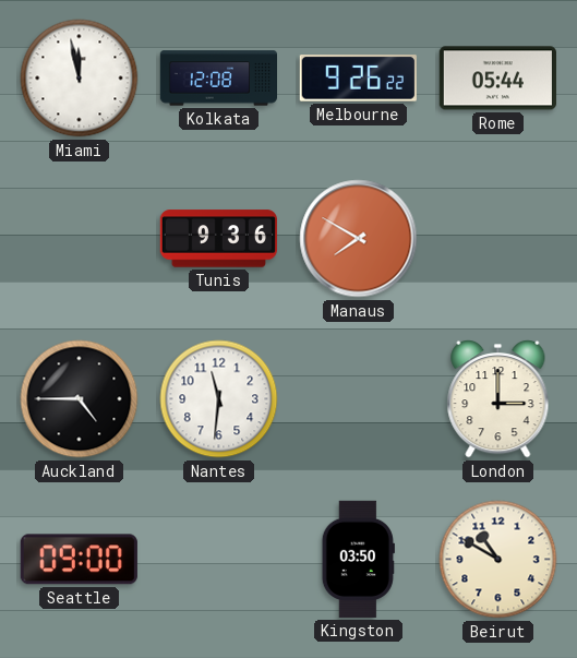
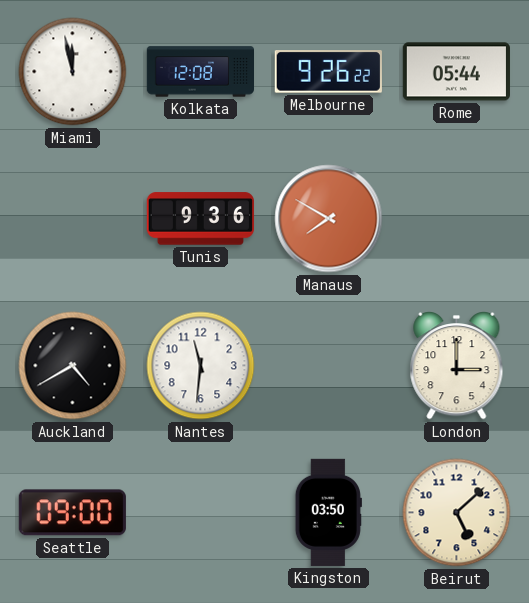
Auckland: 4:45 -> 4:40 (73, 366)
Beirut: 10:50 -> 5:08 (457, 513)
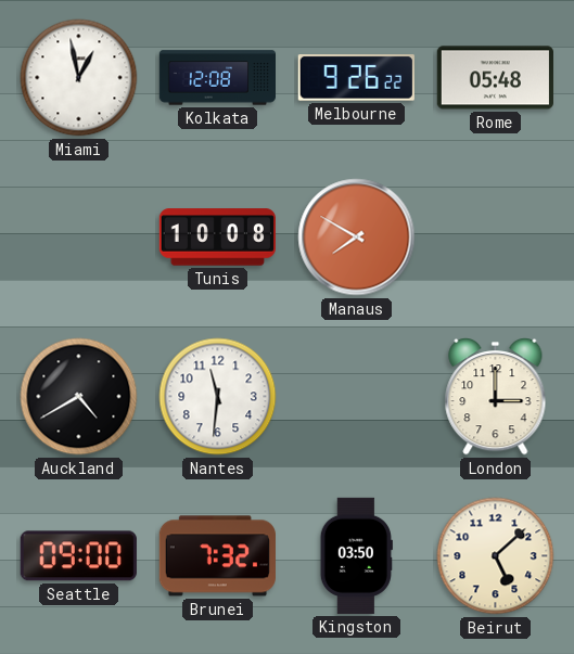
Miami: 11:58 -> 12:58 (79, 78)
Rome: 05:44 -> 05:48 (495, 78)
Tunis: 9:36 -> 10:08 (217, 238)
Brunei: none -> 7:32 (217, 556)
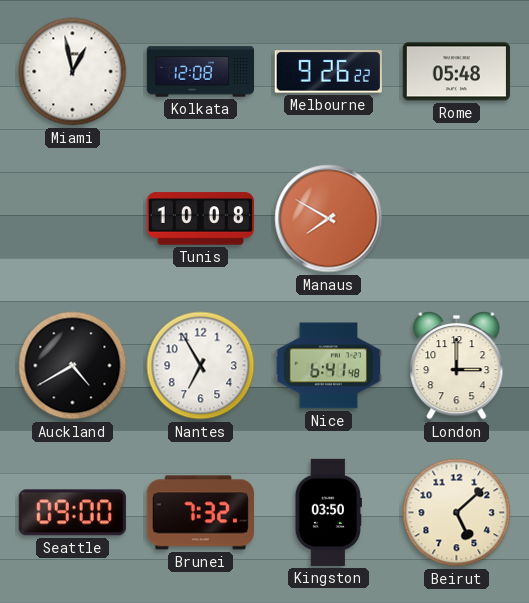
Nantes: 11:31 -> 6:55 (201, 366)
Nice: none -> 6:41 (328, 366)
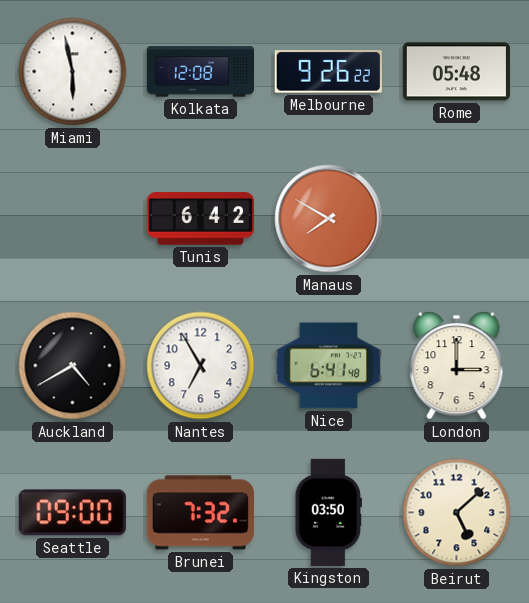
Miami: 12:58 -> 5:58 (73, 72)
Tunis: 10:08 -> 6:42 (200, 219)
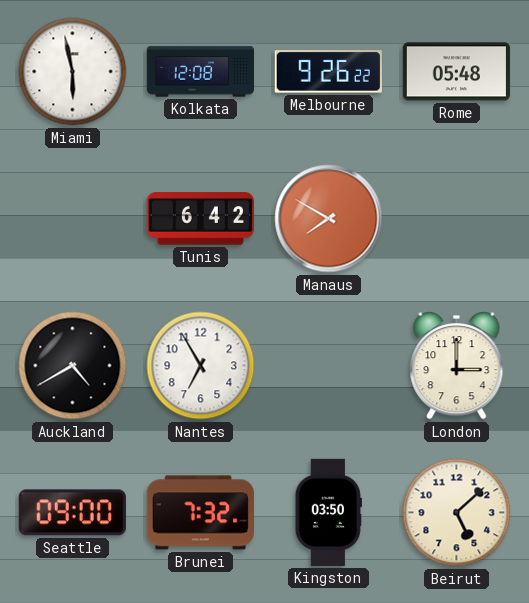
Nice: 6:41 -> none (328, 366)
